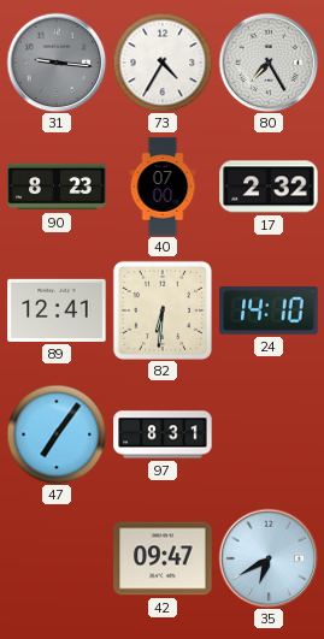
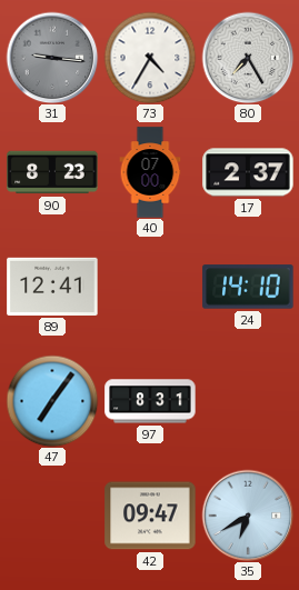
17: 2:32 -> 2:37 (248, 172)
82: 6:31 -> none (163, 310)
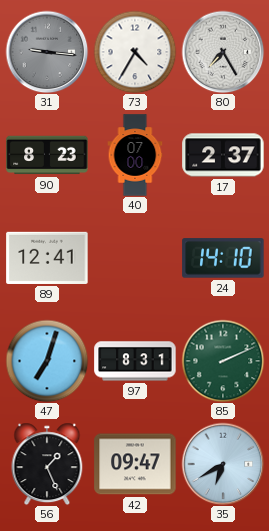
47: 7:06 -> 7:03 (47, 361)
85: none -> 2:11 (223, 361)
56: none -> 1:26 (47, 464)
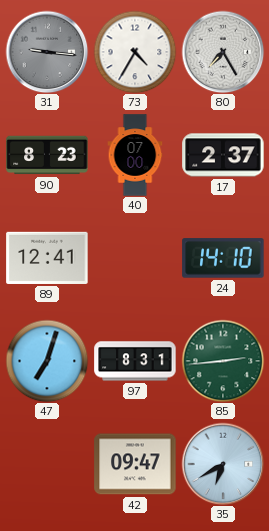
85: 2:11 -> 2:44 (223, 361)
56: 1:26 -> none (47, 464)
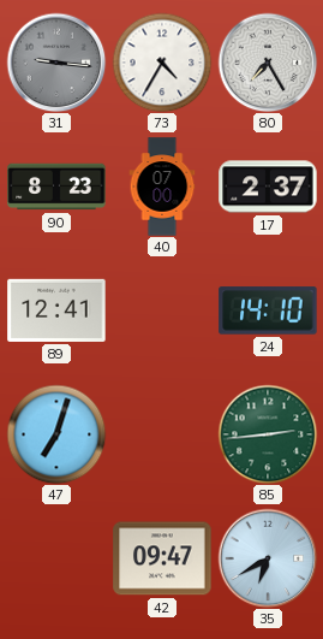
97: 8:31 -> none (135, 361)
